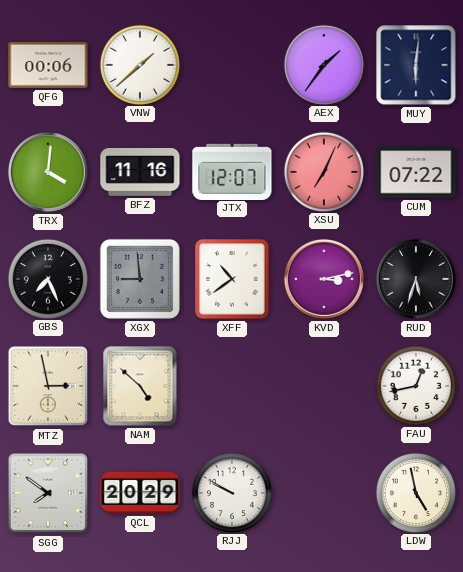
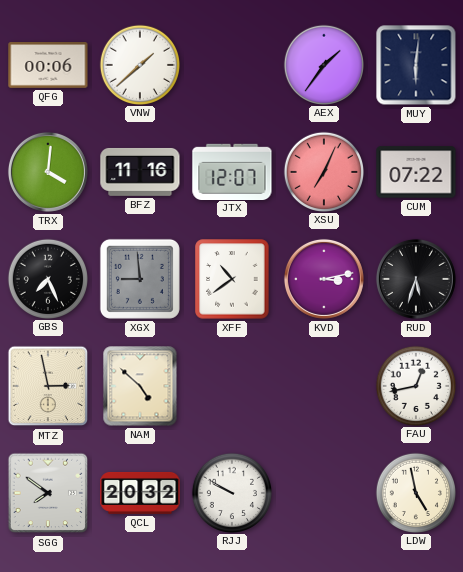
QCL: 20:29 -> 20:32 (140, 493)
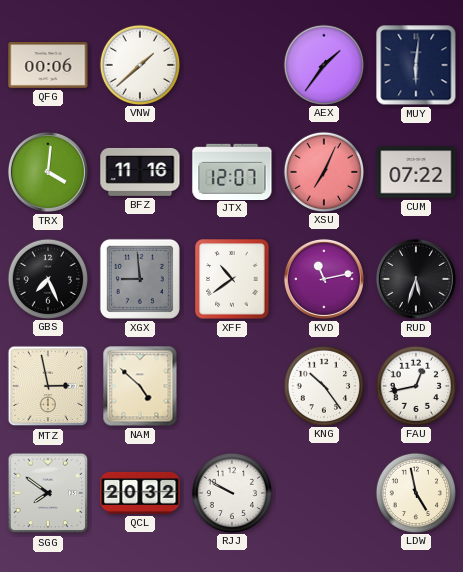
KVD: 3:13 -> 11:13 (324, 279)
KNG: none -> 10:24 (323, 385)
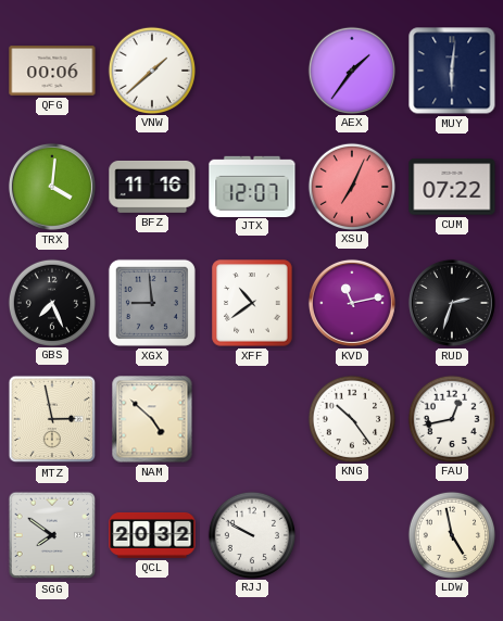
RUD: 5:33 -> 2:33 (452, 303)
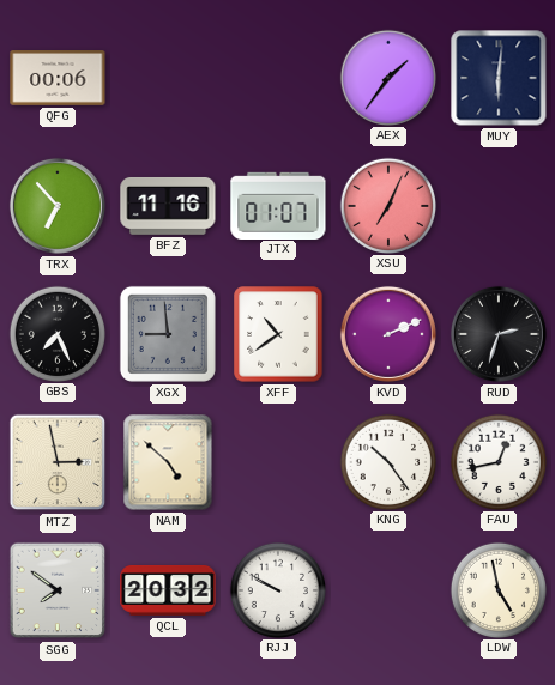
VNW: 1:38 -> none (151, 69)
TRX: 4:01 -> 6:53 (58, 206)
JTX: 12:07 -> 01:07 (278, 205)
CUM: 07:22 -> none (452, 187)
KVD: 11:13 -> 2:11 (388, 334)
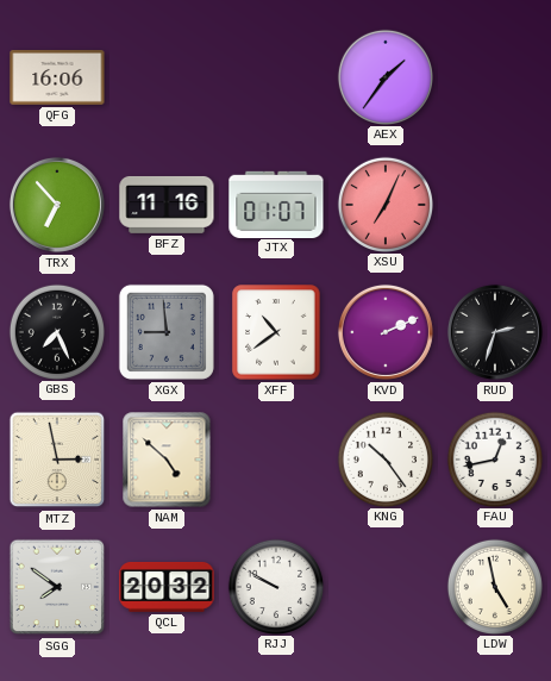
QFG: 00:06 -> 16:06 (57, 79)
MUY: 6:01 -> none (499, 78)
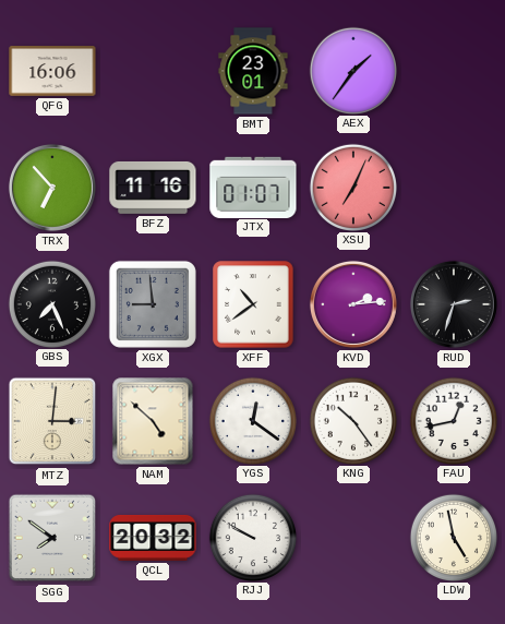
BMT: none -> 23:01 (253, 71)
KVD: 2:11 -> 2:14 (353, 304)
MTZ: 2:58 -> 3:01 (52, 421)
YGS: none -> 12:21 (252, 420)
